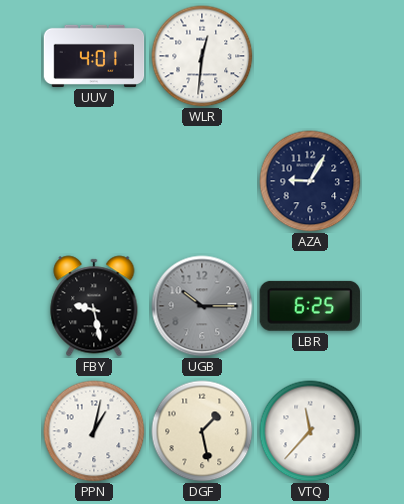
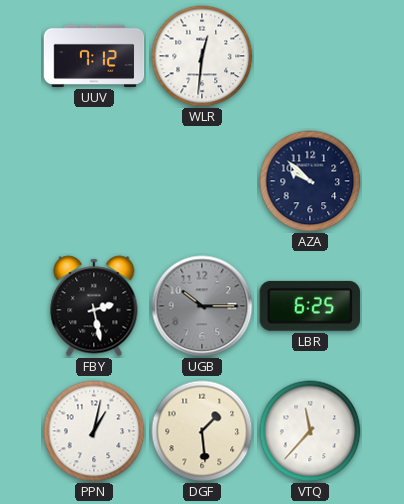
UUV: 4:01 -> 7:12 (94, 56)
AZA: 9:05 -> 9:52 (310, 181)
FBY: 9:28 -> 2:28 (94, 306)
DGF: 1:28 -> 1:29 (202, 431)
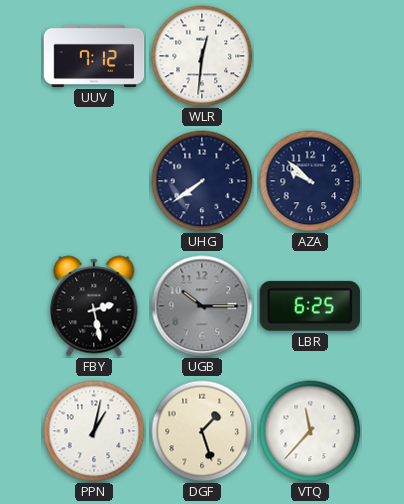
UHG: none -> 7:39 (202, 181)
DGF: 1:29 -> 1:27 (202, 431)
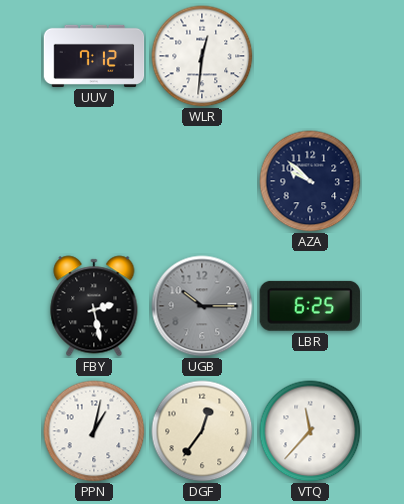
UHG: 7:39 -> none (202, 181)
DGF: 1:27 -> 12:36 (202, 431)
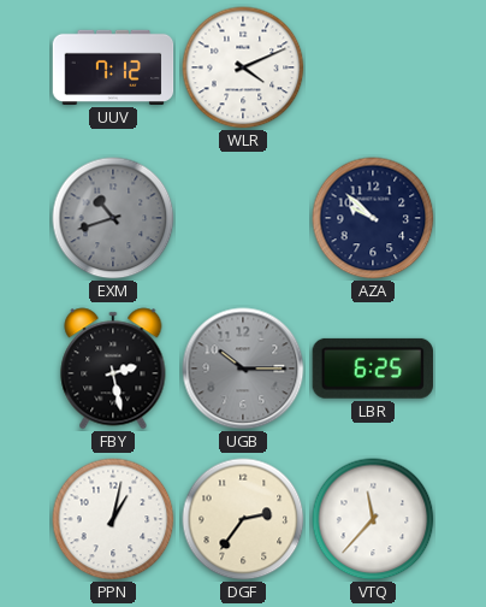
WLR: 12:31 -> 4:11 (243, 67)
EXM: none -> 10:42 (113, 218)
DGF: 12:36 -> 2:36 (243, 519)
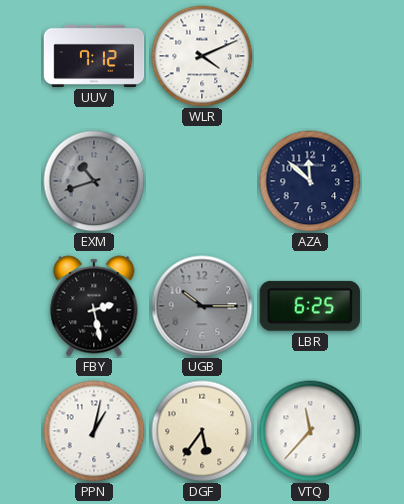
AZA: 9:52 -> 11:52 (310, 181)
DGF: 2:36 -> 5:36 (202, 431)
